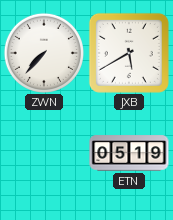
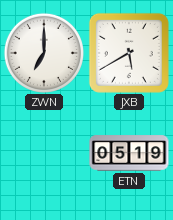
ZWN: 7:37 -> 7:00 (44, 53)
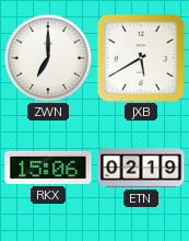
RKX: none -> 15:06 (48, 168)
ETN: 05:19 -> 02:19 (141, 168)
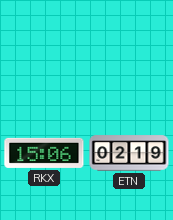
ZWN: 7:00 -> none (48, 58)
JXB: 5:40 -> none (141, 58)
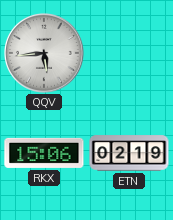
QQV: none -> 5:44 (44, 53)
